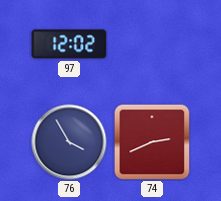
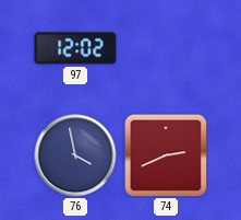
76: 3:55 -> 3:58 (75, 155)
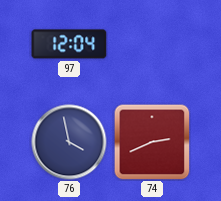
97: 12:02 -> 12:04 (69, 44)
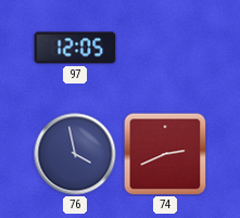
97: 12:04 -> 12:05 (75, 48)
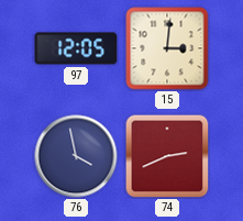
15: none -> 3:01 (167, 48)
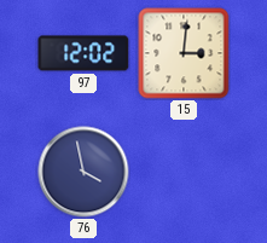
97: 12:05 -> 12:02 (83, 53)
74: 2:41 -> none (167, 156)
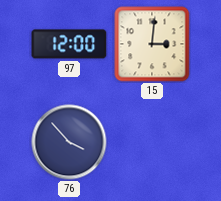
97: 12:02 -> 12:00 (69, 44)
76: 3:58 -> 3:53 (69, 142)
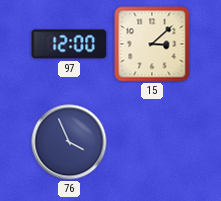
15: 3:01 -> 3:08 (152, 44)
76: 3:53 -> 3:56 (69, 142)
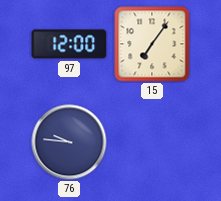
15: 3:08 -> 7:06 (152, 44)
76: 3:56 -> 9:46 (69, 142)
